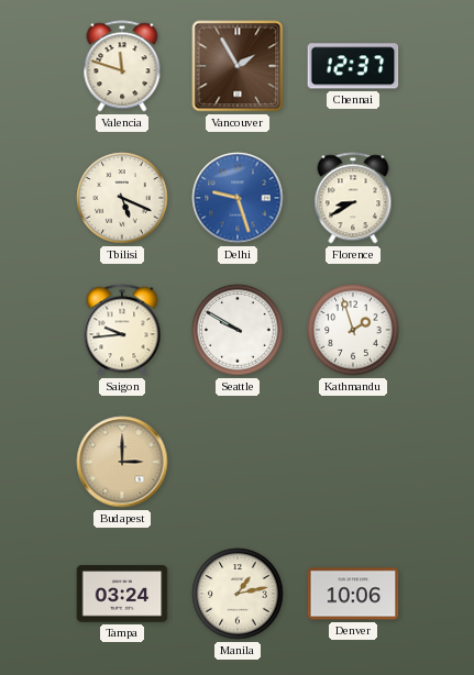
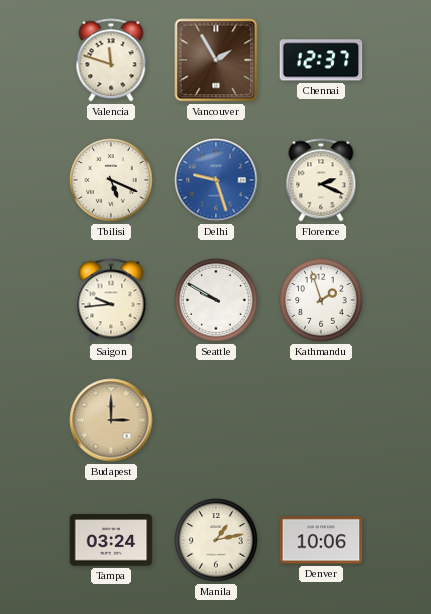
Florence: 8:40 -> 2:19 (321, 180)
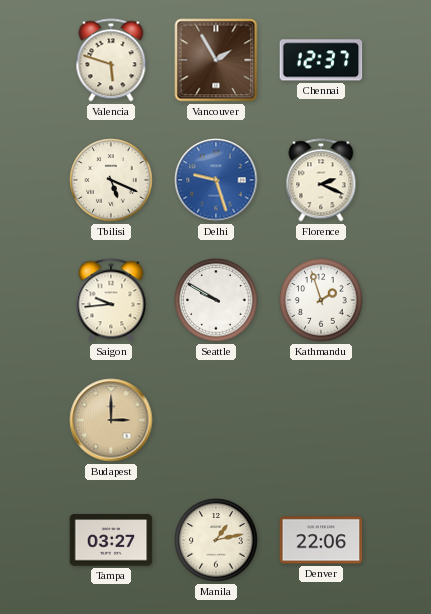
Valencia: 11:48 -> 5:48 (111, 60)
Tampa: 03:24 -> 03:27 (111, 540)
Denver: 10:06 -> 22:06 (321, 540)
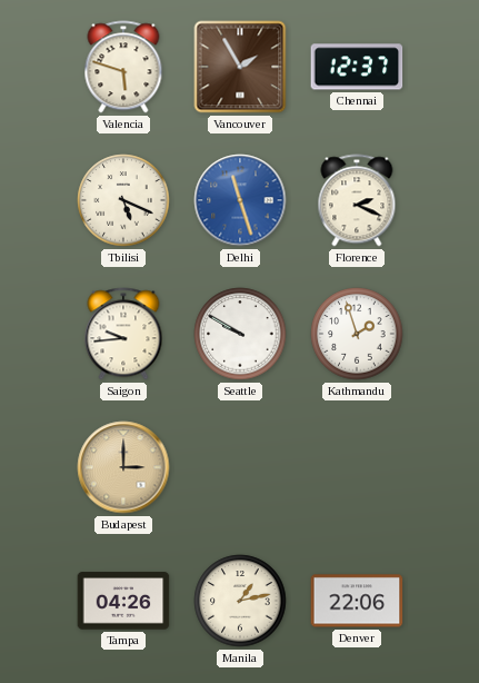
Delhi: 9:27 -> 11:27 (240, 200)
Tampa: 03:27 -> 04:26 (123, 601)
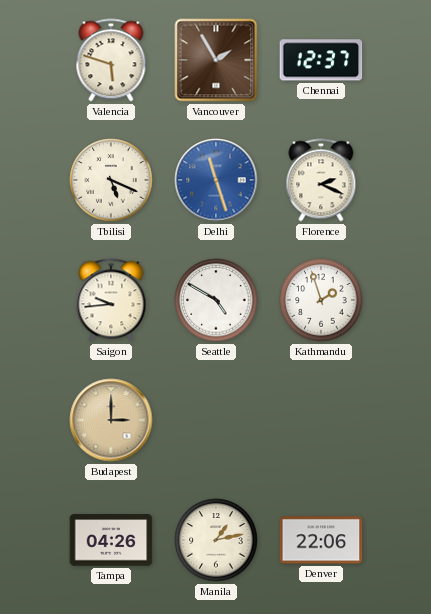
Seattle: 9:50 -> 4:50 (216, 300)
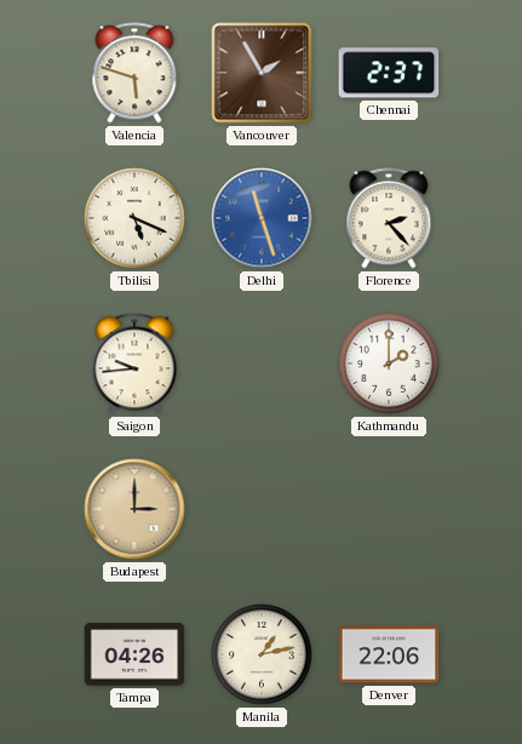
Chennai: 12:37 -> 2:37 (389, 73)
Florence: 2:19 -> 2:23 (389, 218)
Seattle: 4:50 -> none (216, 300)
Kathmandu: 1:57 -> 2:00 (389, 364)
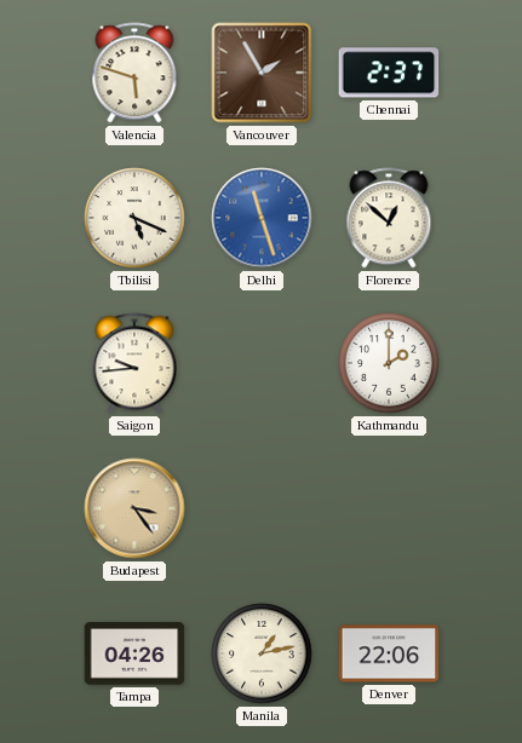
Florence: 2:23 -> 12:52 (389, 218)
Budapest: 3:00 -> 3:24 (134, 508)
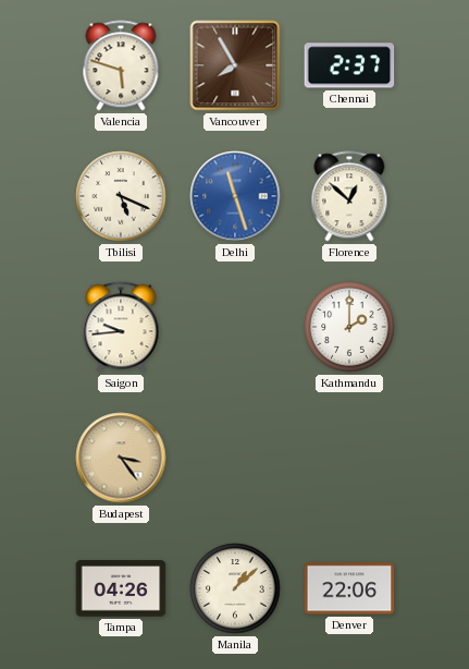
Vancouver: 1:55 -> 7:55 (235, 65)
Manila: 1:13 -> 1:08 (235, 588)
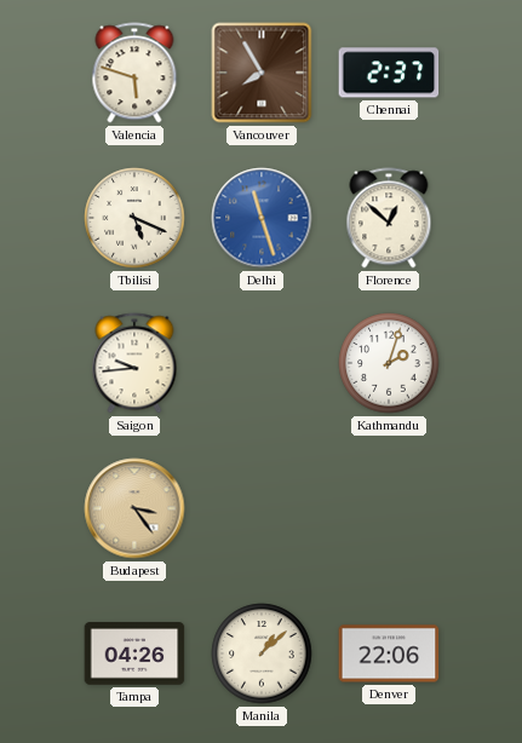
Kathmandu: 2:00 -> 2:03 (389, 363)
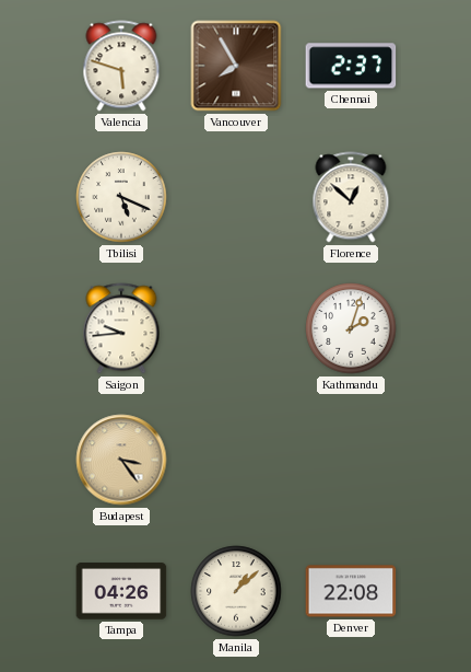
Delhi: 11:27 -> none (262, 218)
Denver: 22:06 -> 22:08 (351, 591)
